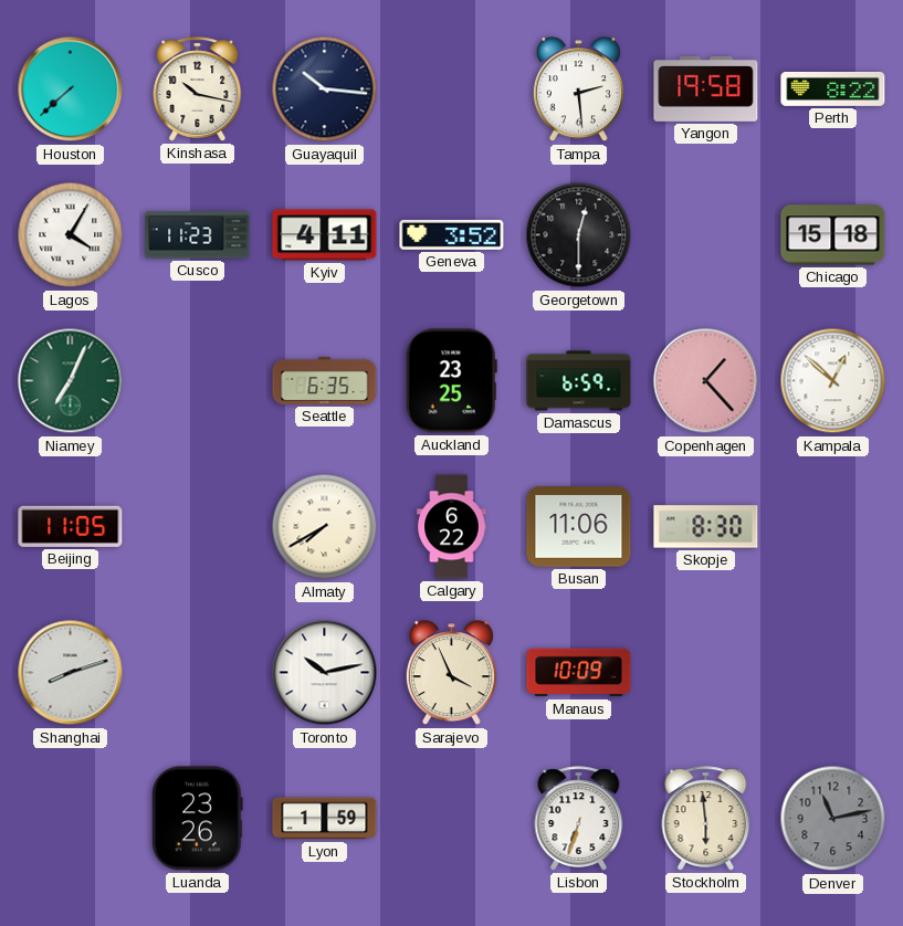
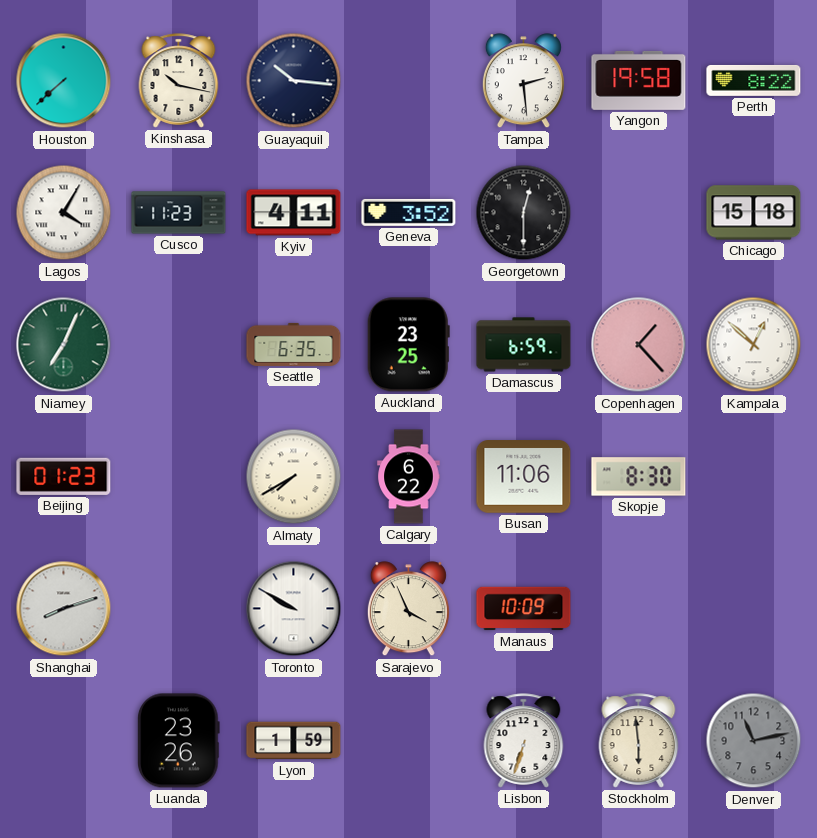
Beijing: 11:05 -> 01:23 (64, 476)
Toronto: 10:13 -> 9:50 (294, 609)
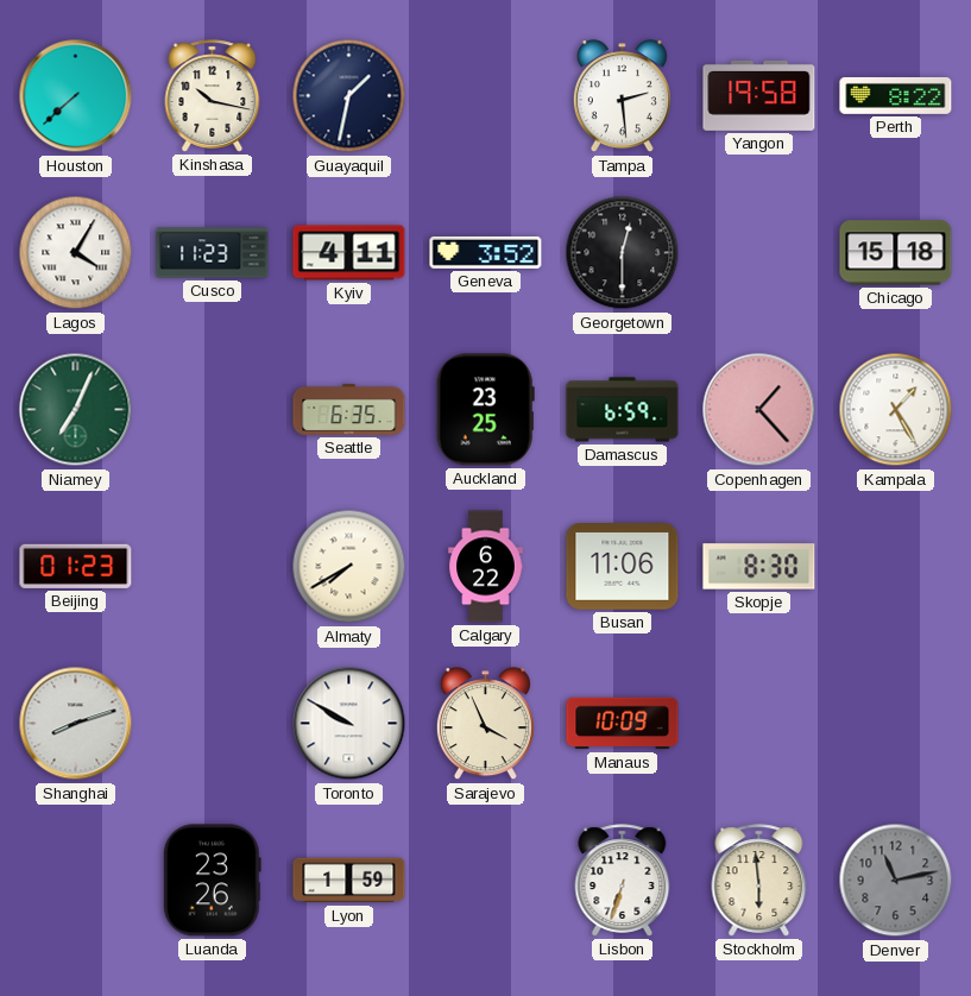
Guayaquil: 10:16 -> 1:32 (349, 96)
Kampala: 12:52 -> 1:25 (896, 410)
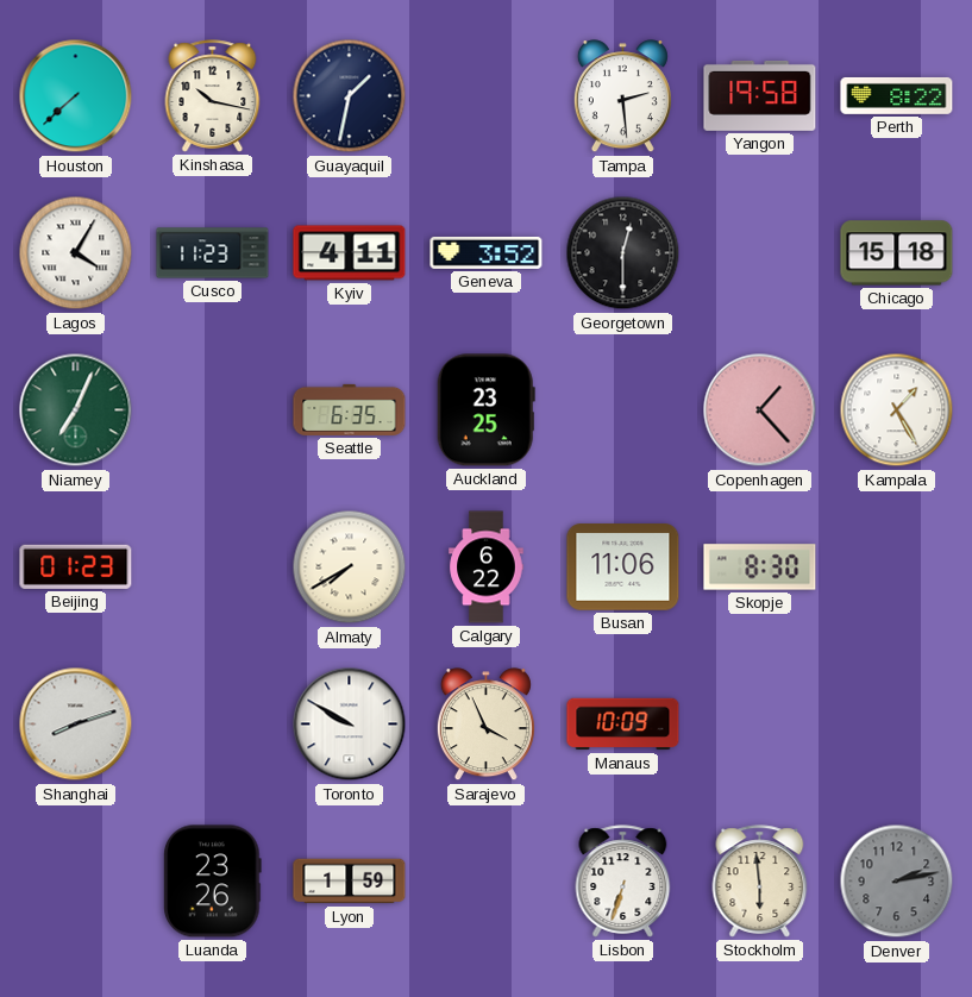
Damascus: 6:59 -> none (623, 410)
Denver: 11:13 -> 2:13 (897, 882)
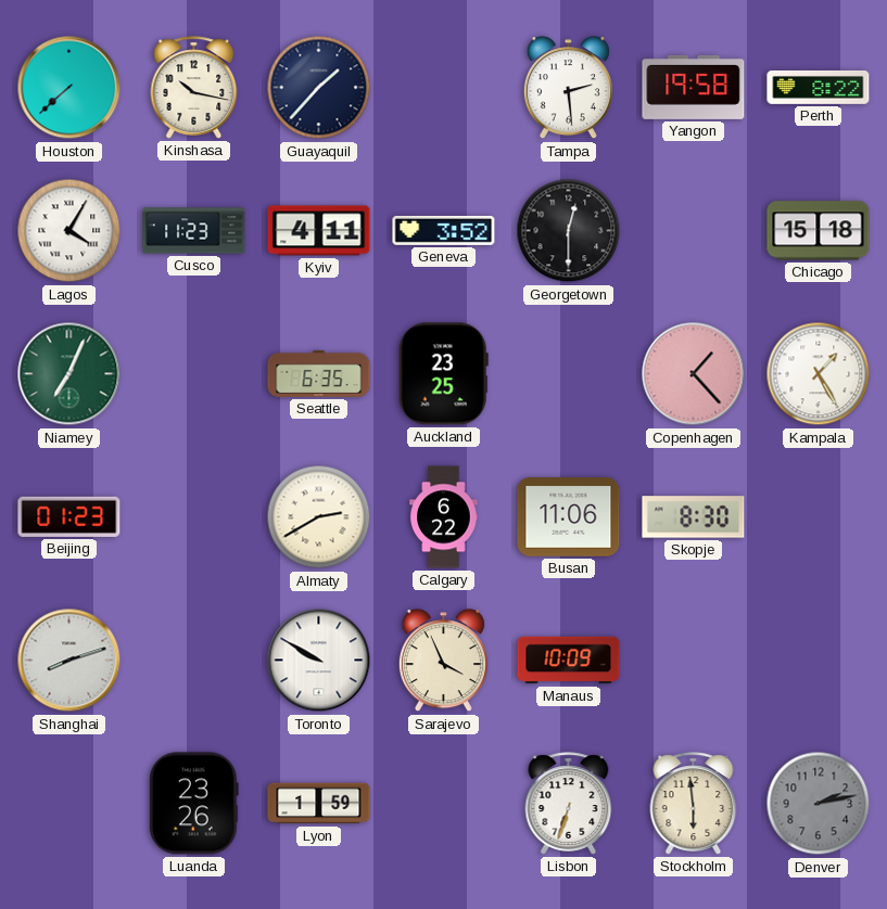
Guayaquil: 1:32 -> 1:37 (319, 88)
Almaty: 7:40 -> 2:40 (319, 517)
